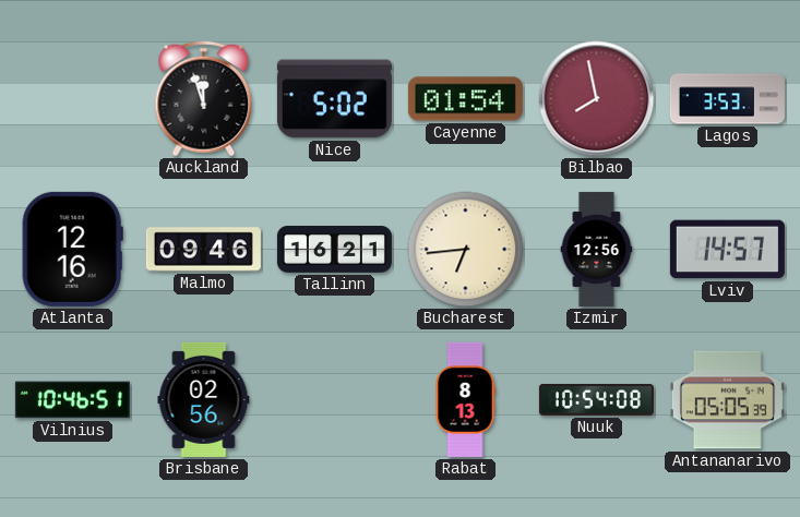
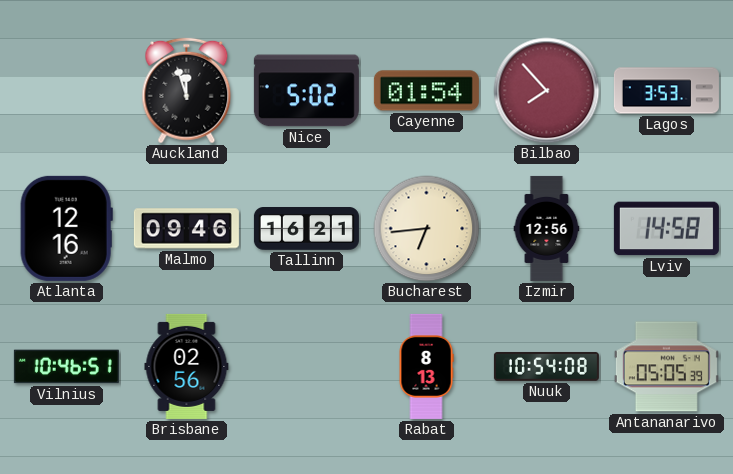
Bilbao: 7:58 -> 7:53 (547, 91)
Lviv: 14:57 -> 14:58 (666, 229)
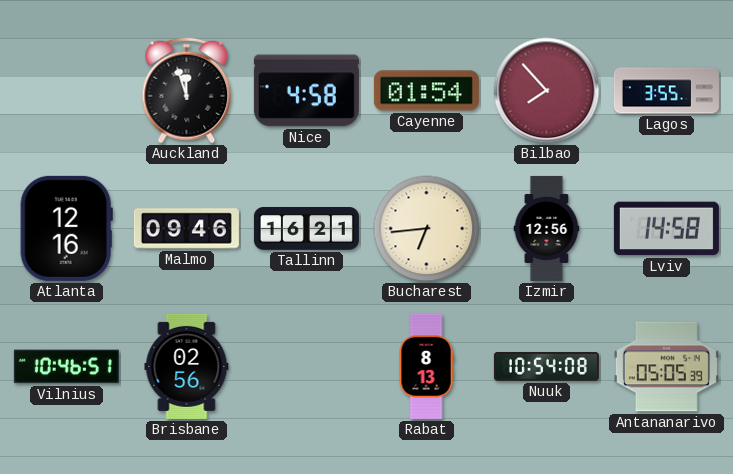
Nice: 5:02 -> 4:58 (306, 91)
Lagos: 3:53 -> 3:55 (666, 91)
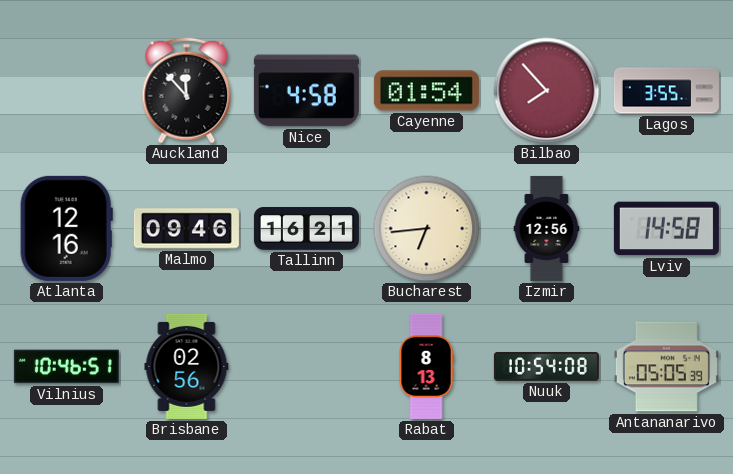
Auckland: 11:57 -> 11:53 (187, 91)
